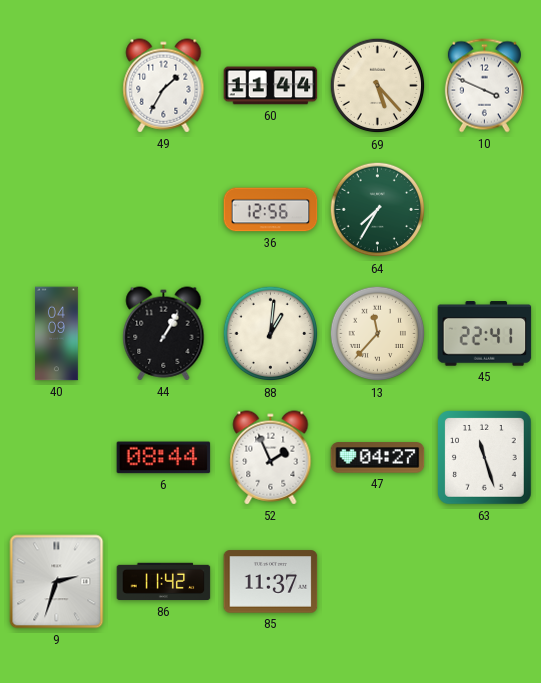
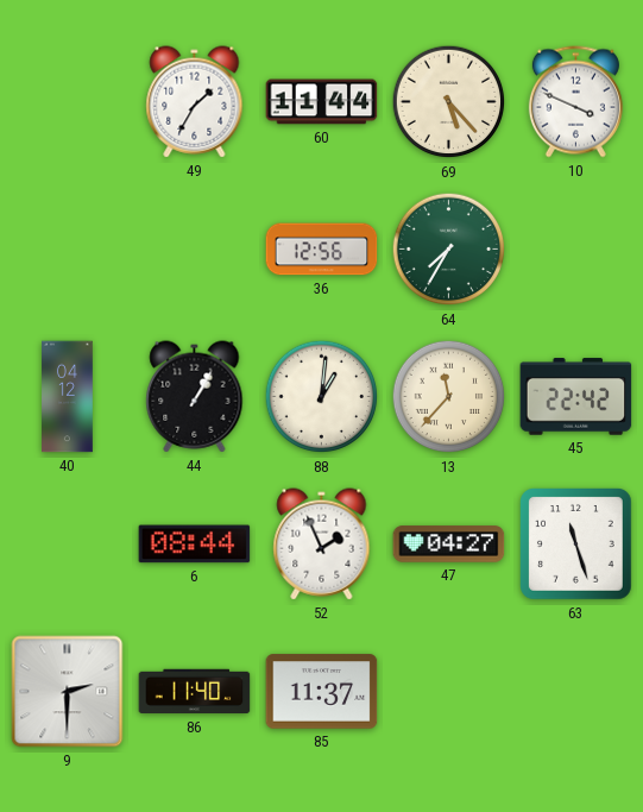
40: 04:09 -> 04:12 (68, 397)
45: 22:41 -> 22:42 (576, 397)
9: 2:33 -> 2:30 (68, 692)
86: 11:42 -> 11:40 (195, 692)
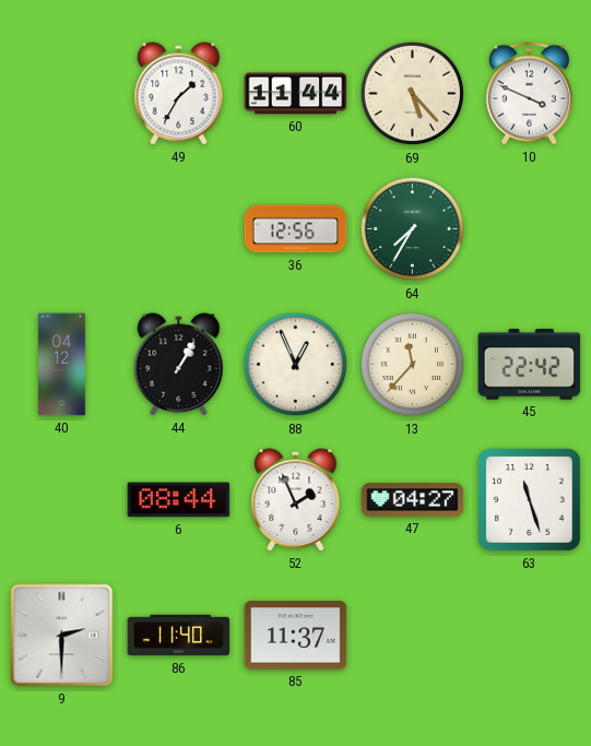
88: 1:01 -> 12:56 (296, 365)
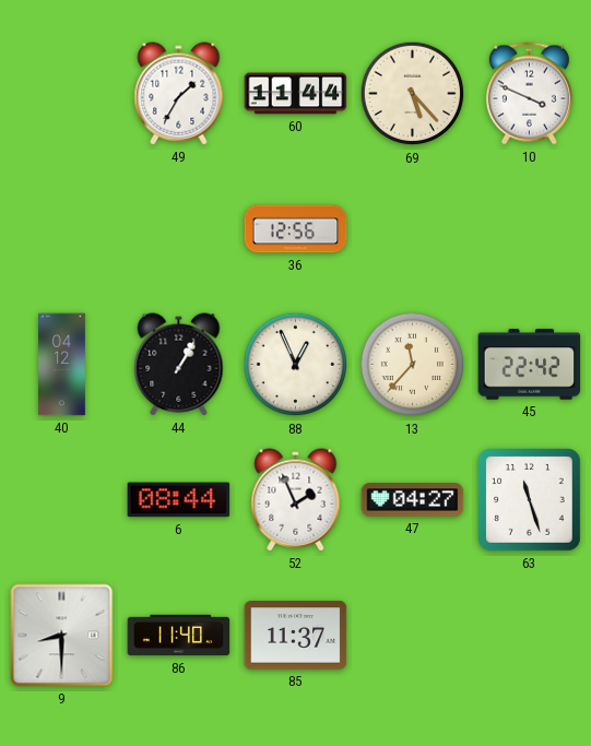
64: 7:35 -> none (413, 229)
9: 2:30 -> 8:30 (62, 636)
